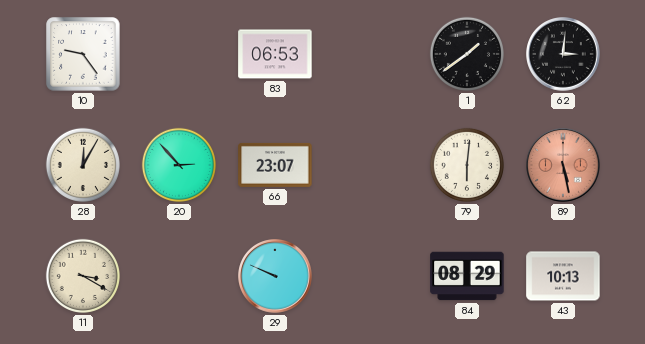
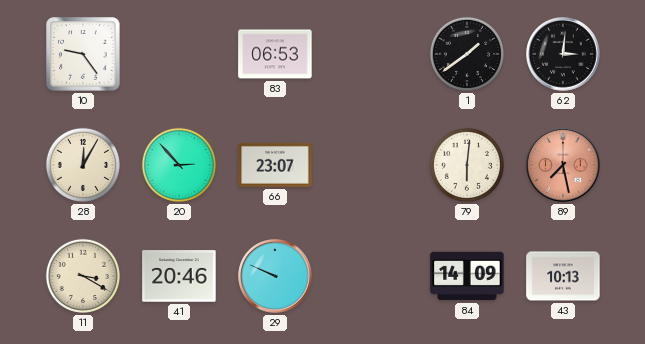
89: 5:28 -> 7:28 (563, 165)
41: none -> 20:46 (179, 276)
84: 08:29 -> 14:09 (467, 276)
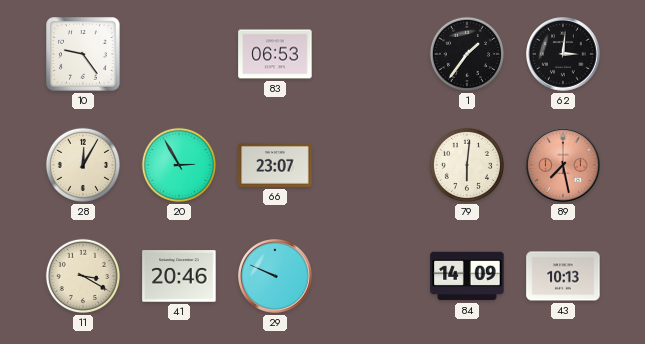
1: 1:39 -> 1:36 (467, 54)
20: 2:53 -> 2:55 (179, 165)
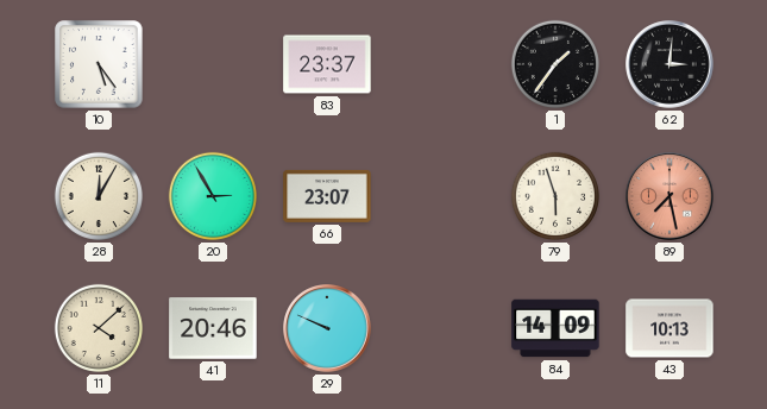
10: 9:24 -> 5:24 (99, 64)
83: 06:53 -> 23:37 (327, 64)
79: 6:01 -> 5:57 (555, 196)
11: 3:20 -> 4:08 (99, 328)
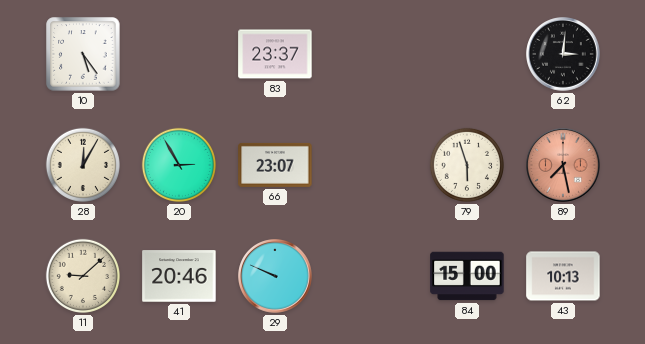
1: 1:36 -> none (555, 64)
11: 4:08 -> 9:08 (83, 276)
84: 14:09 -> 15:00 (467, 276)
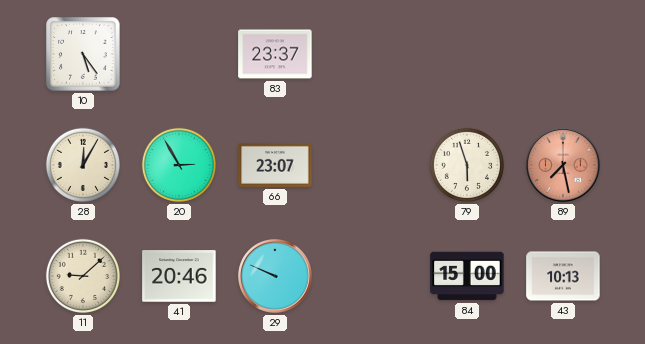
62: 3:01 -> none (563, 54)
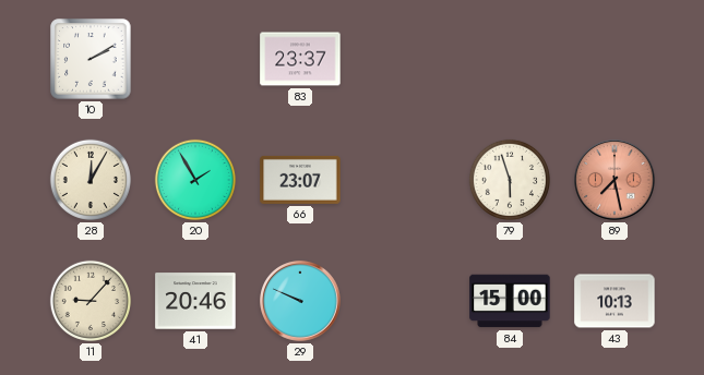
10: 5:24 -> 2:10 (91, 59)
20: 2:55 -> 1:55 (195, 180)
11: 9:08 -> 9:07 (91, 301)
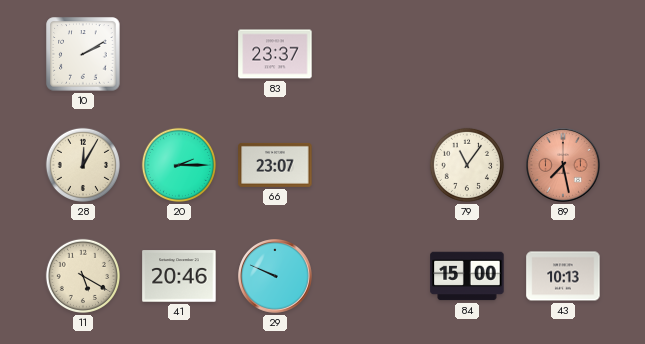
20: 1:55 -> 2:15 (179, 165)
79: 5:57 -> 11:06 (467, 165)
11: 9:07 -> 5:20 (83, 276)
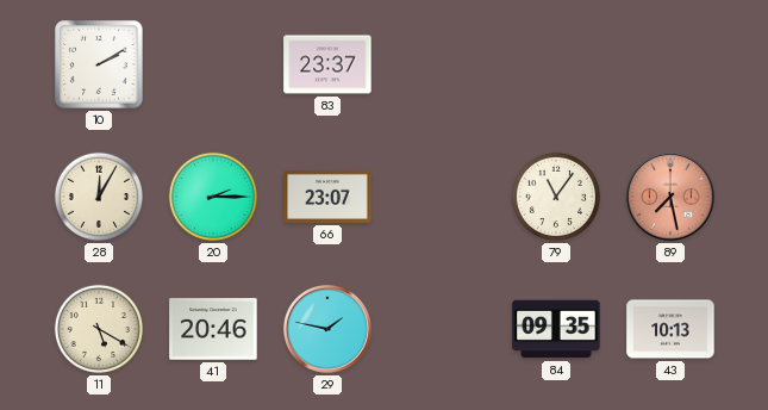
29: 9:49 -> 1:47 (327, 329)
84: 15:00 -> 09:35 (556, 329)
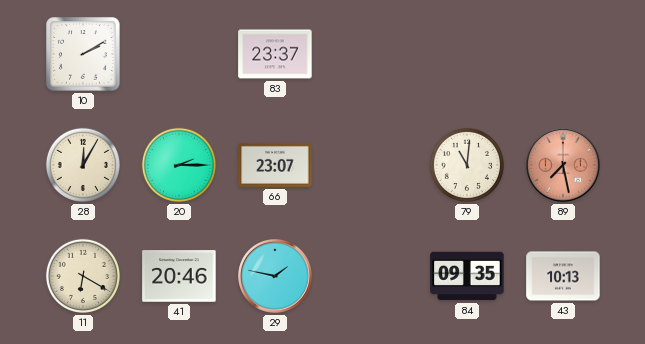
79: 11:06 -> 11:01 (467, 165)
11: 5:20 -> 6:20 (83, 276)
